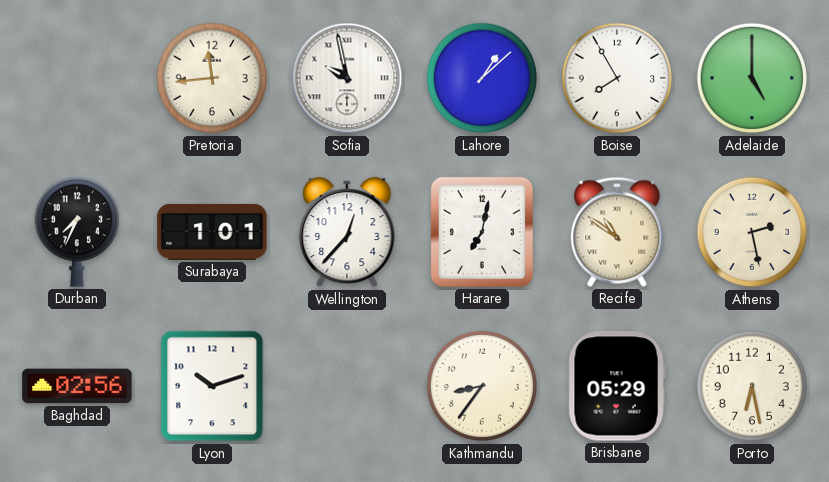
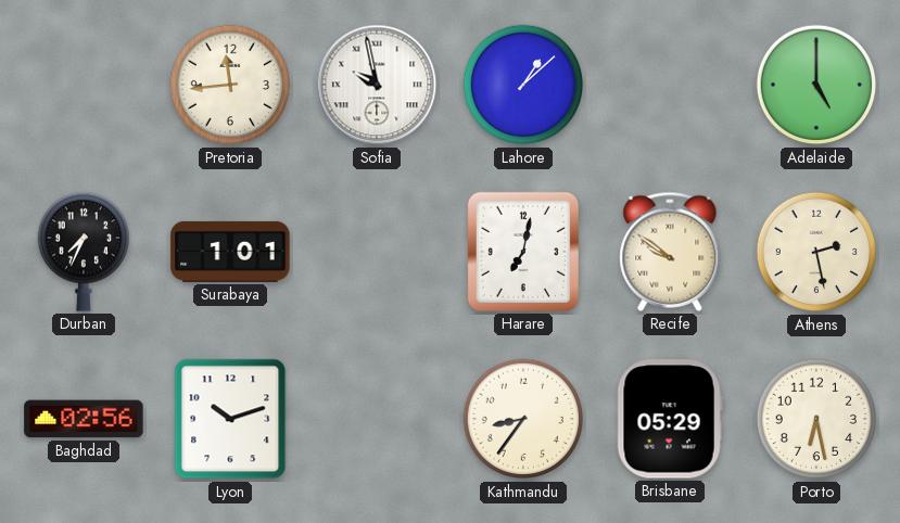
Boise: 7:55 -> none (617, 78)
Wellington: 12:37 -> none (347, 232)
Recife: 10:51 -> 9:51 (670, 252)
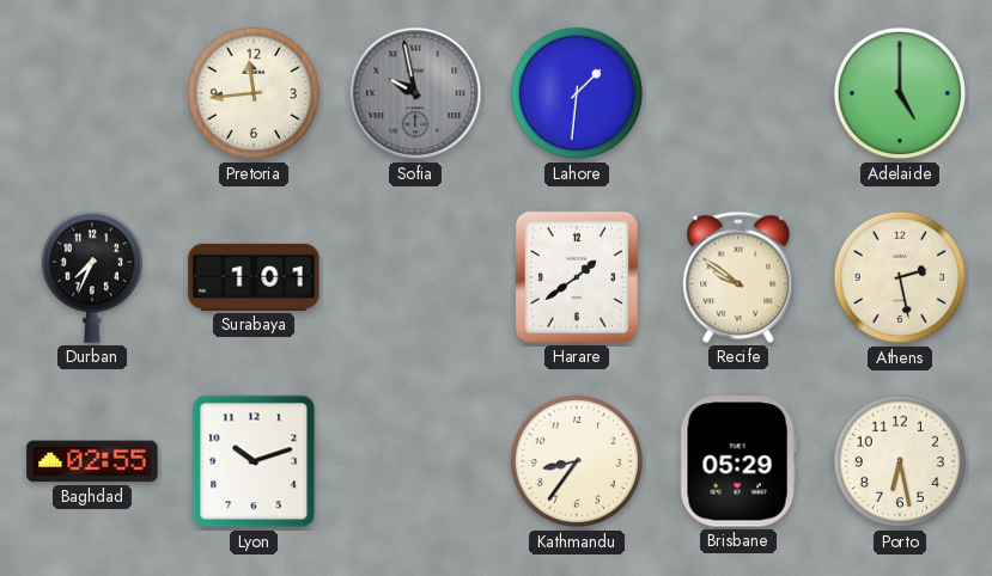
Sofia dial: white -> grey (415, 93)
Lahore: 1:08 -> 1:31 (577, 93)
Harare: 7:02 -> 1:39 (577, 277)
Baghdad: 02:56 -> 02:55 (92, 461)
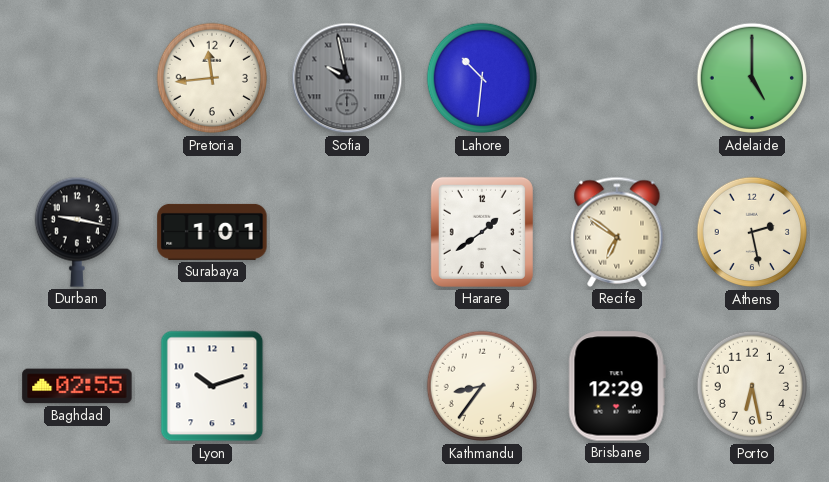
Lahore: 1:31 -> 10:31 (482, 78)
Durban: 7:34 -> 9:17 (76, 232)
Recife: 9:51 -> 6:51 (617, 232)
Brisbane: 05:29 -> 12:29 (617, 386)
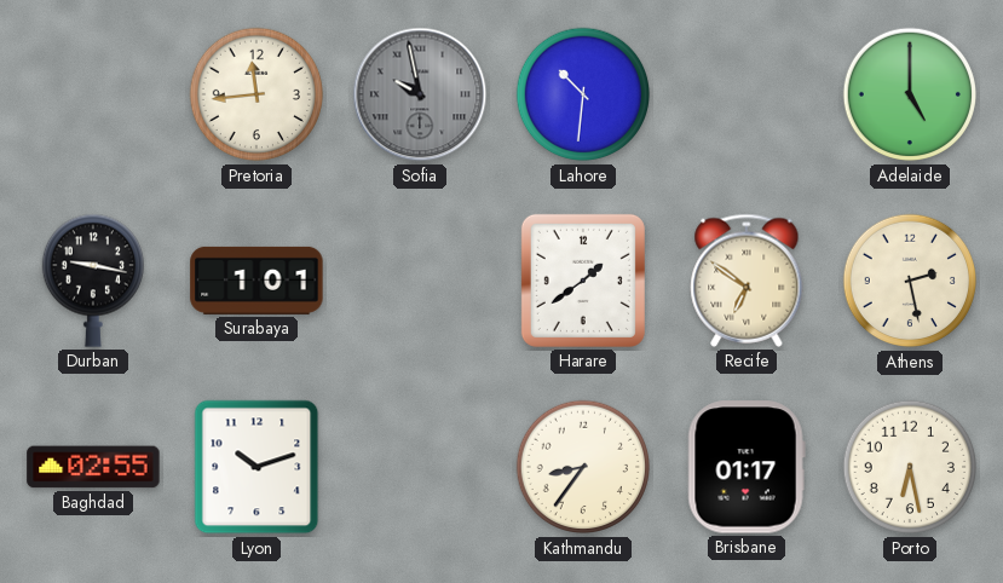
Brisbane: 12:29 -> 01:17 (747, 467)
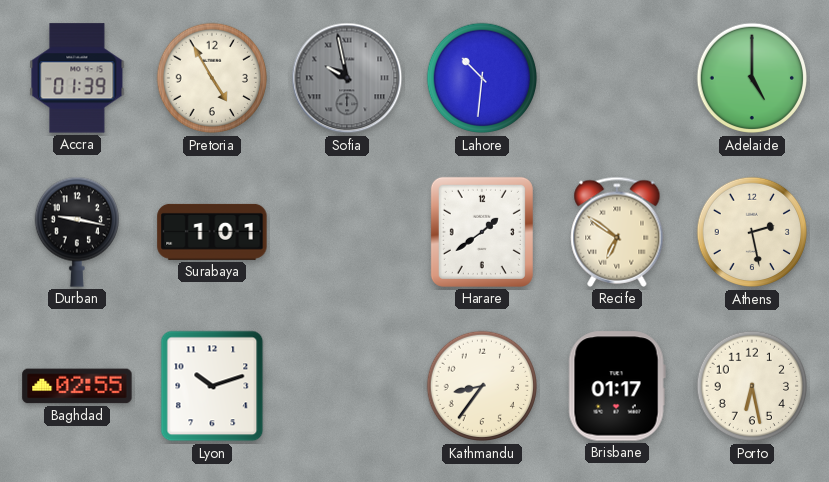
Accra: none -> 01:39 (77, 78)
Pretoria: 11:44 -> 4:55 (212, 78)
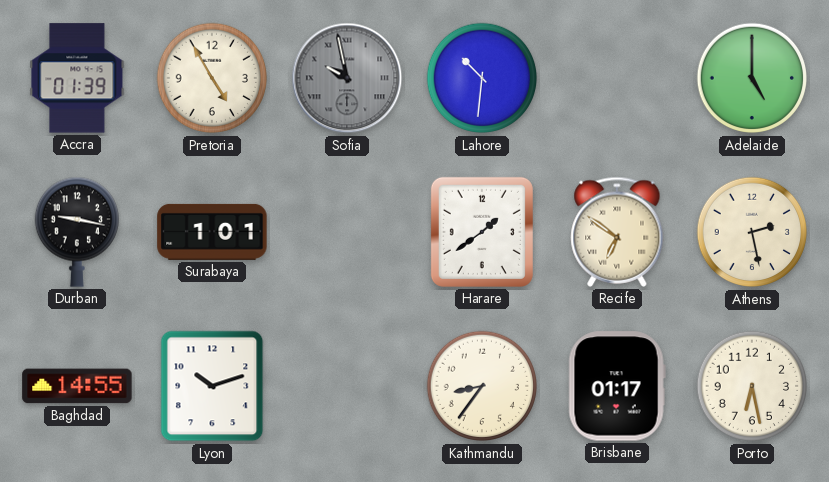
Baghdad: 02:55 -> 14:55 (77, 386)
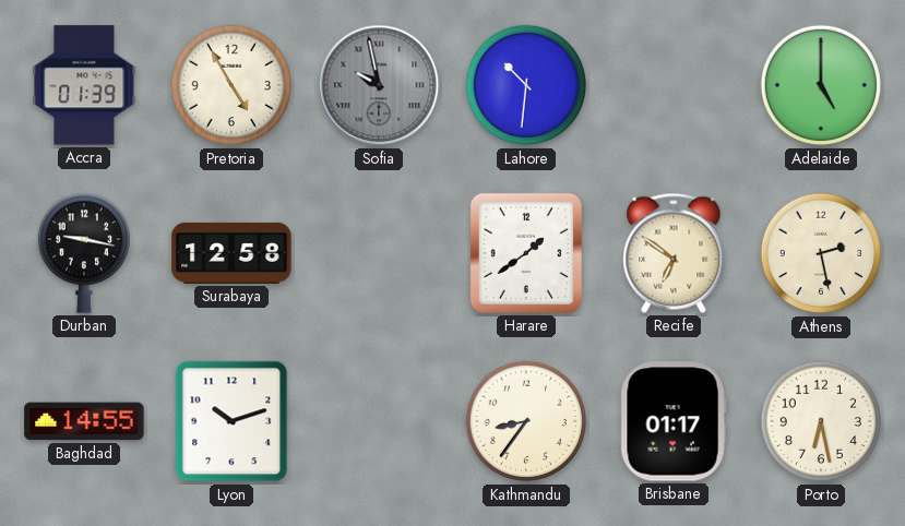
Surabaya: 1:01 -> 12:58 (231, 253)
